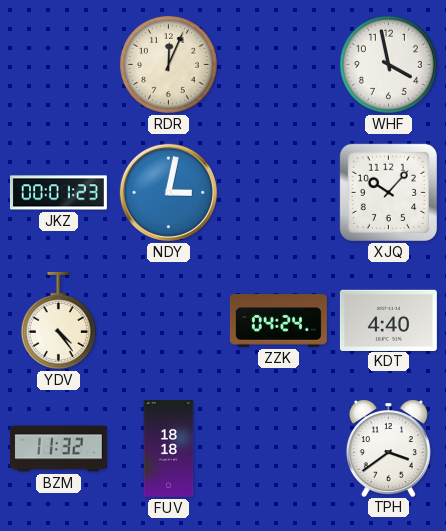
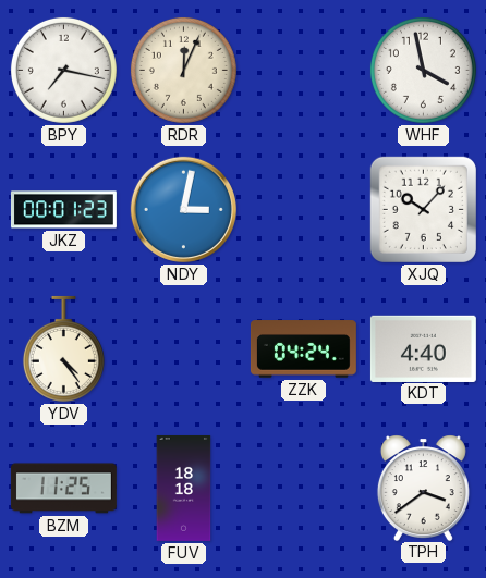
BPY: none -> 7:17 (63, 70)
BZM: 11:32 -> 11:25 (63, 489)
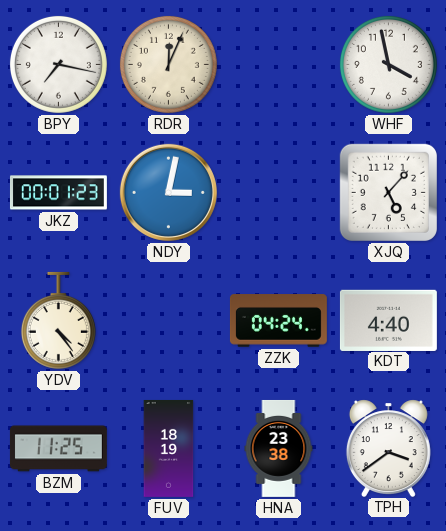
XJQ: 10:07 -> 5:07 (388, 192)
FUV: 18:18 -> 18:19 (169, 448)
HNA: none -> 23:38 (279, 448)
